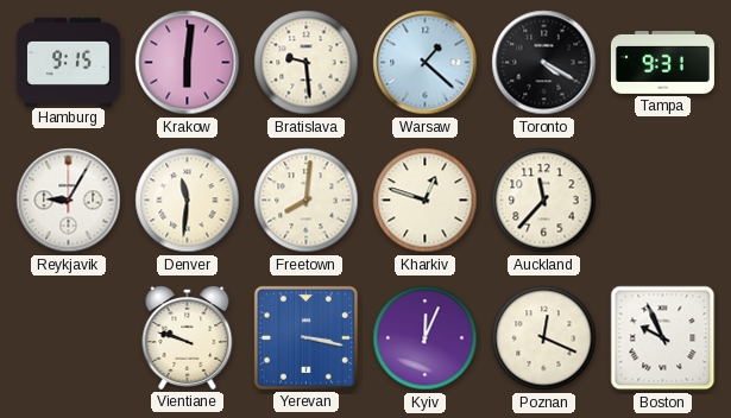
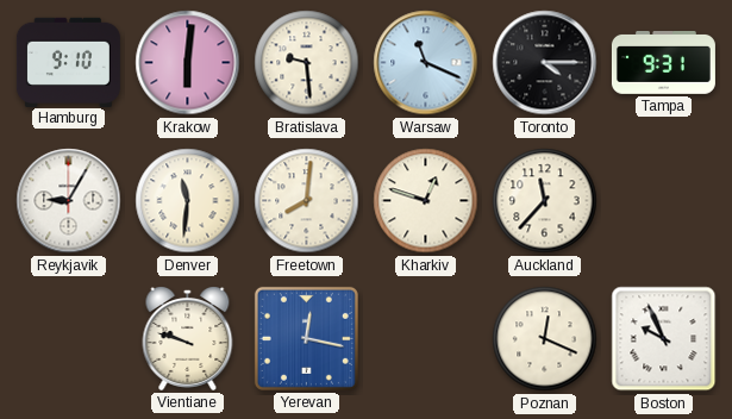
Hamburg: 9:15 -> 9:10 (68, 62)
Warsaw: 1:22 -> 11:19 (426, 63)
Toronto: 4:20 -> 4:15 (545, 63)
Yerevan: 3:17 -> 12:17 (306, 338)
Kyiv: 12:04 -> none (426, 338)
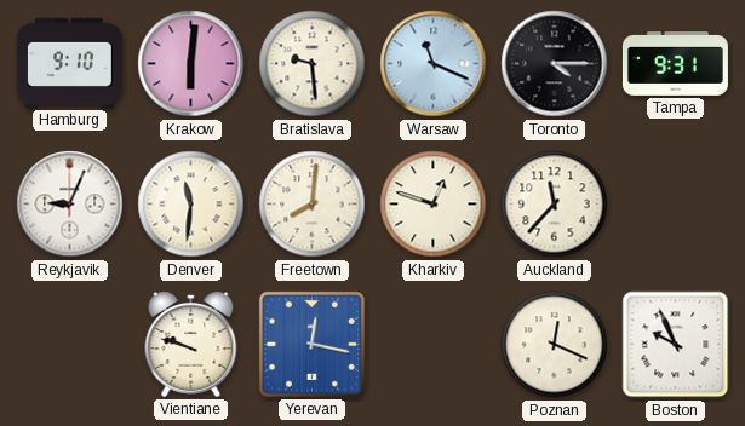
Reykjavik: 9:05 -> 9:04 (70, 205)
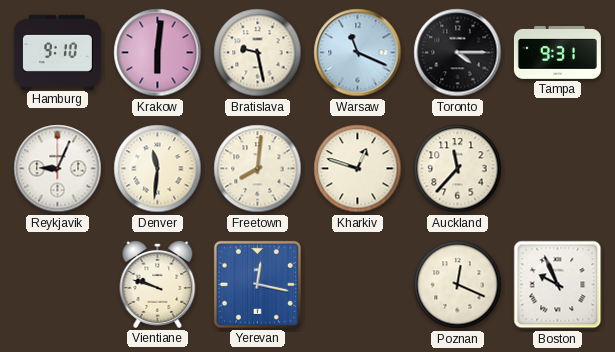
Bratislava: 9:29 -> 9:28 (258, 53)
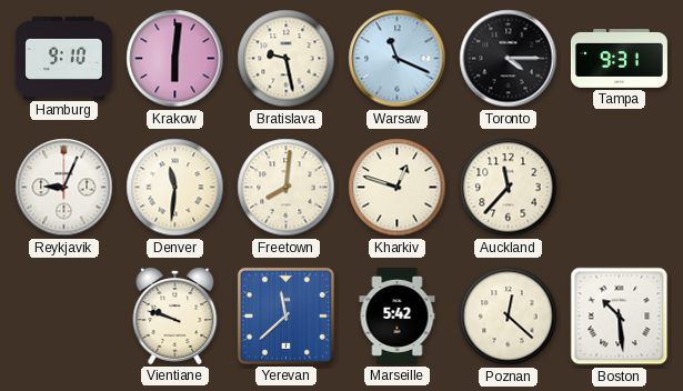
Yerevan: 12:17 -> 11:38 (285, 315)
Marseille: none -> 5:42 (398, 315)
Poznan: 12:19 -> 12:22 (509, 317)
Boston: 9:56 -> 10:29 (620, 317)
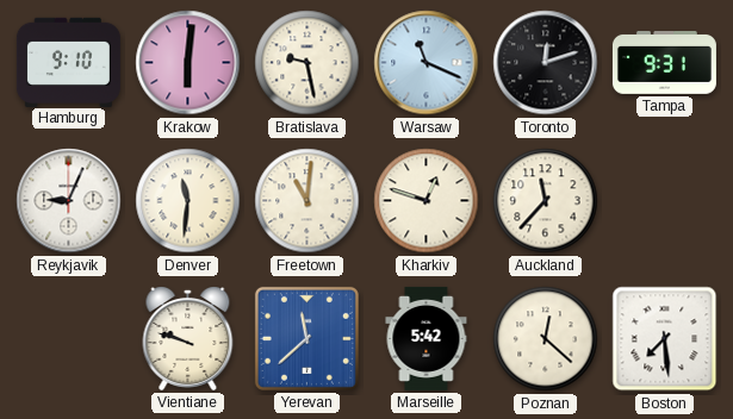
Toronto: 4:15 -> 12:12 (546, 63)
Freetown: 8:01 -> 11:01 (308, 201)
Boston: 10:29 -> 7:29 (665, 339)
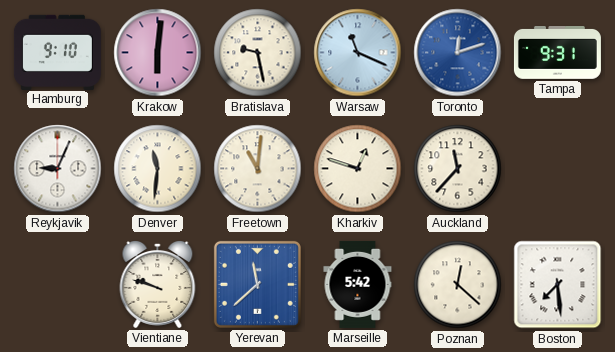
Toronto dial: black -> blue (458, 53)
